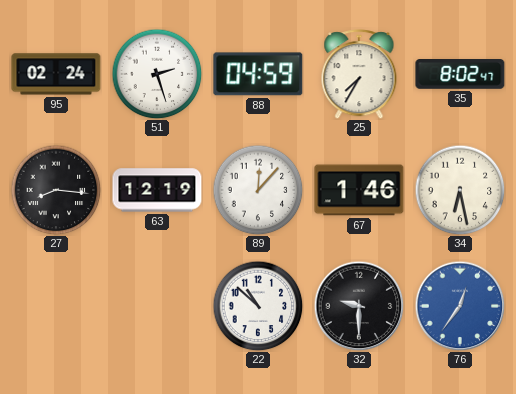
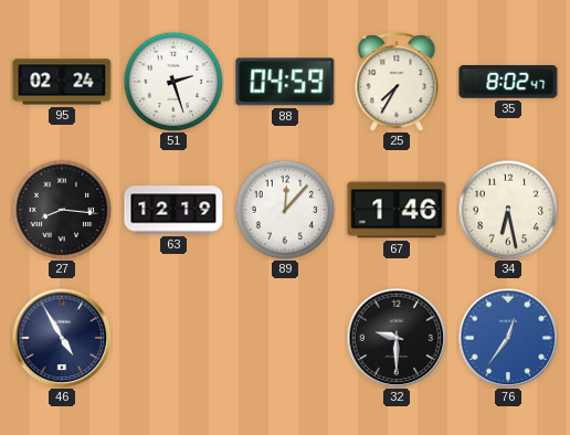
46: none -> 4:55 (62, 338)
22: 10:52 -> none (258, 306)
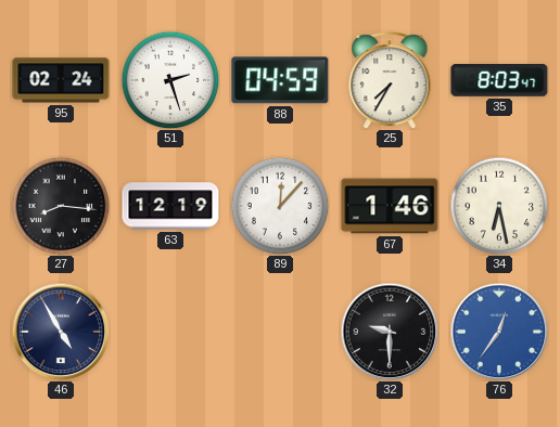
35: 8:02 -> 8:03 (499, 81)
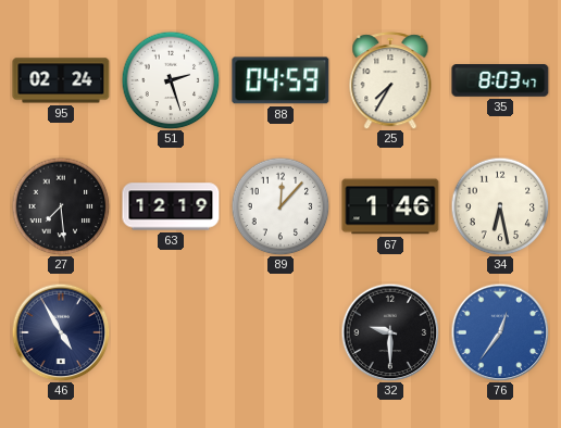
27: 8:16 -> 7:29 (61, 206)
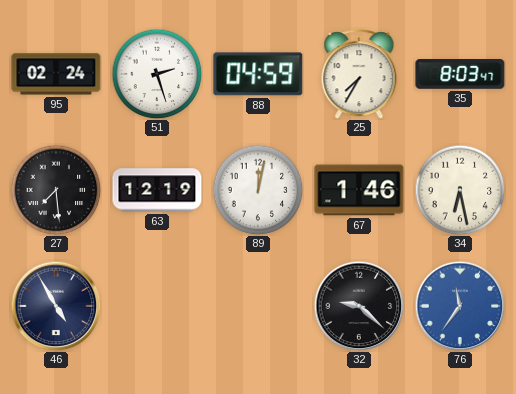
89: 12:07 -> 12:02 (258, 190)
32: 9:30 -> 9:22 (359, 306)
76: 12:36 -> 11:36 (460, 306)
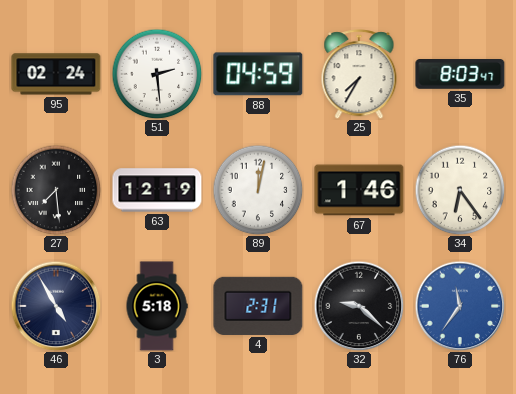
51: 2:27 -> 2:29 (157, 74)
34: 6:28 -> 6:24 (460, 190)
3: none -> 5:18 (157, 306)
4: none -> 2:31 (258, 306)
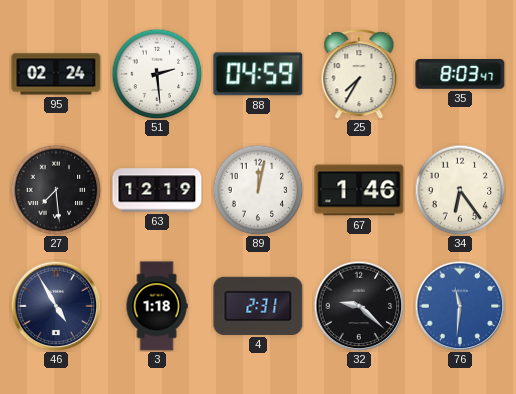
3: 5:18 -> 1:18 (157, 306)
76: 11:36 -> 11:31 (460, 306)
